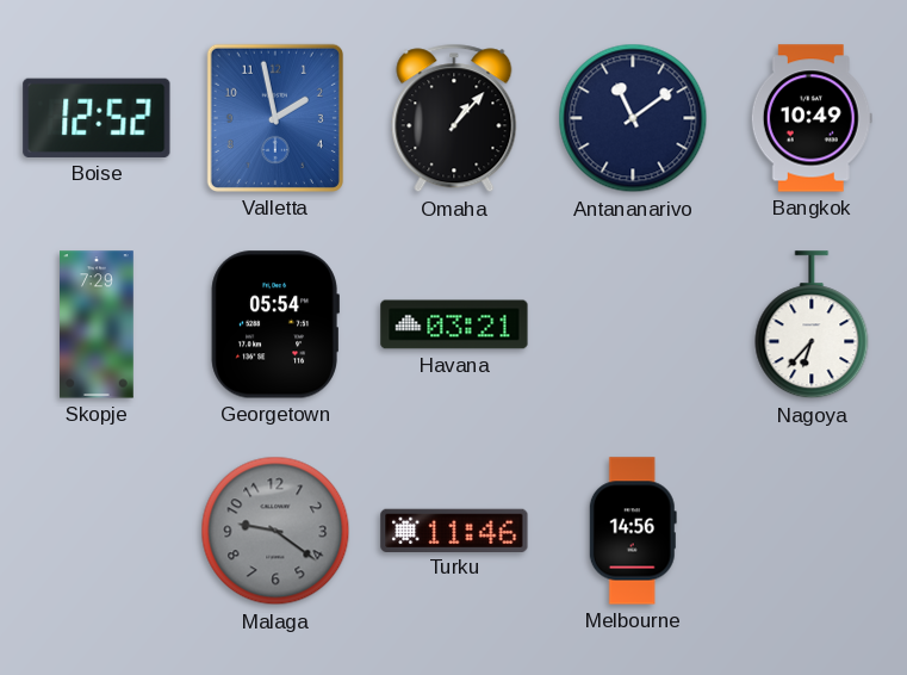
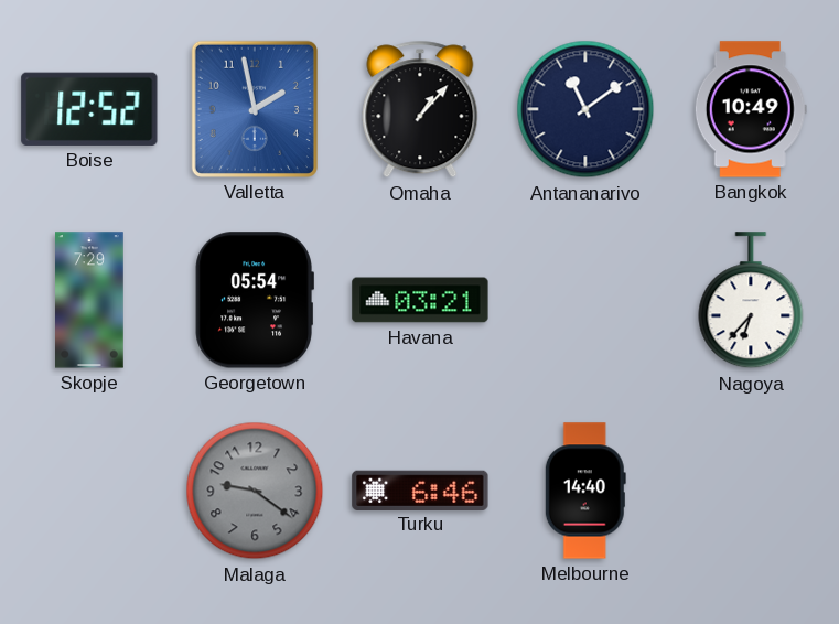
Turku: 11:46 -> 6:46 (420, 489)
Melbourne: 14:56 -> 14:40 (585, 491)
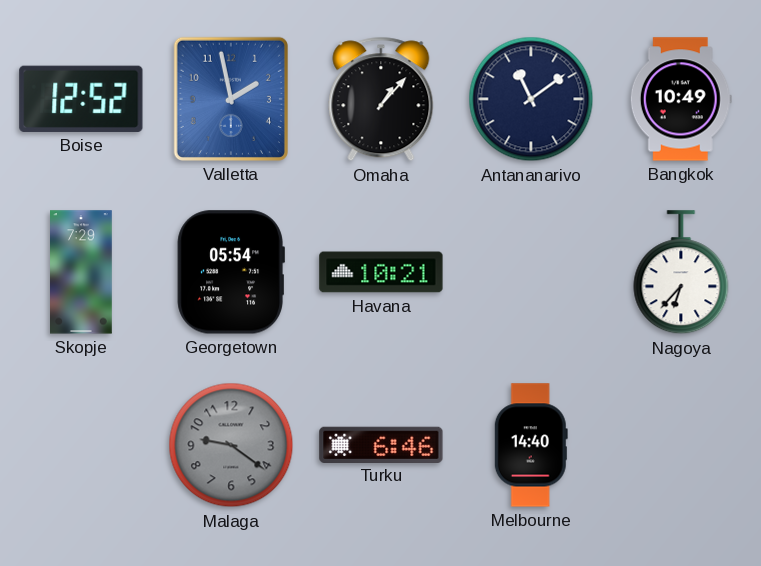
Havana: 03:21 -> 10:21 (381, 272)
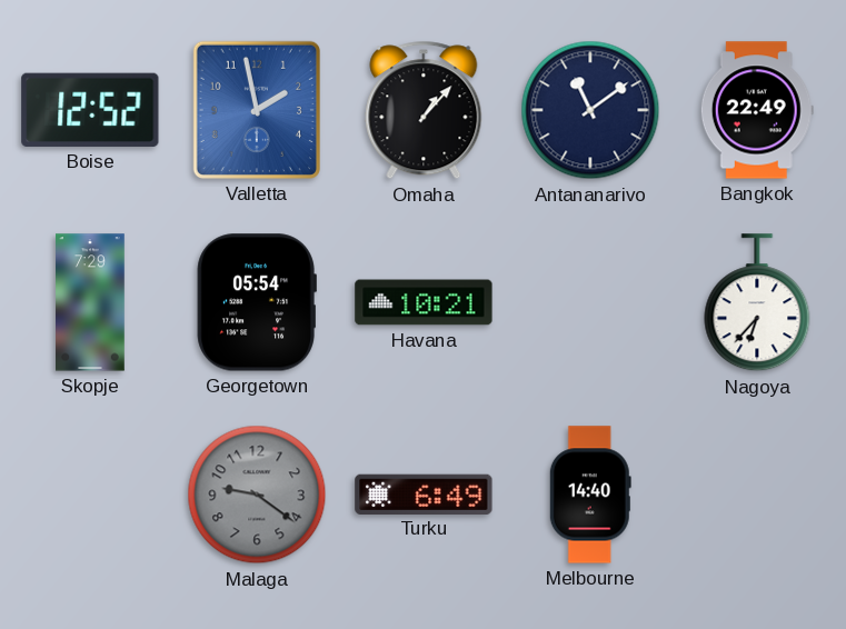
Bangkok: 10:49 -> 22:49 (757, 110)
Turku: 6:46 -> 6:49 (424, 493)
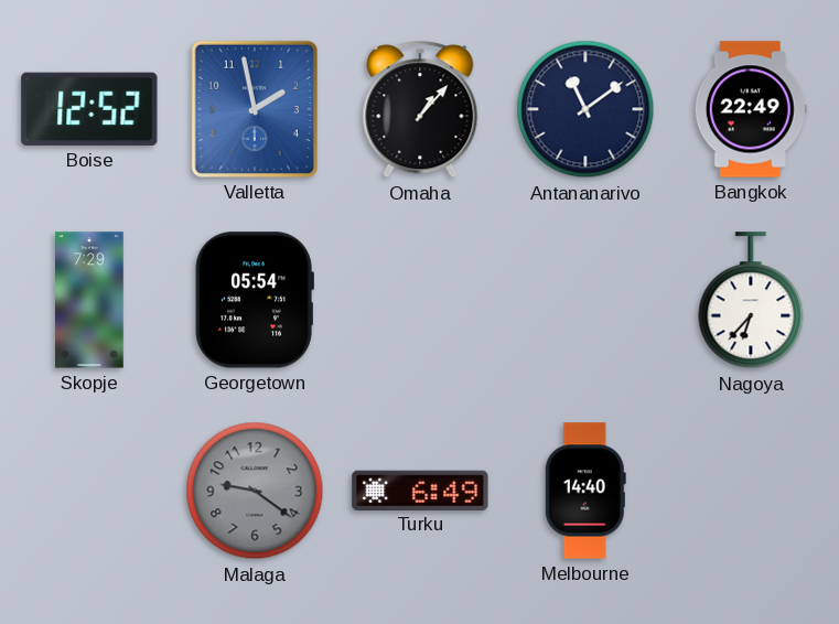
Havana: 10:21 -> none (424, 302)
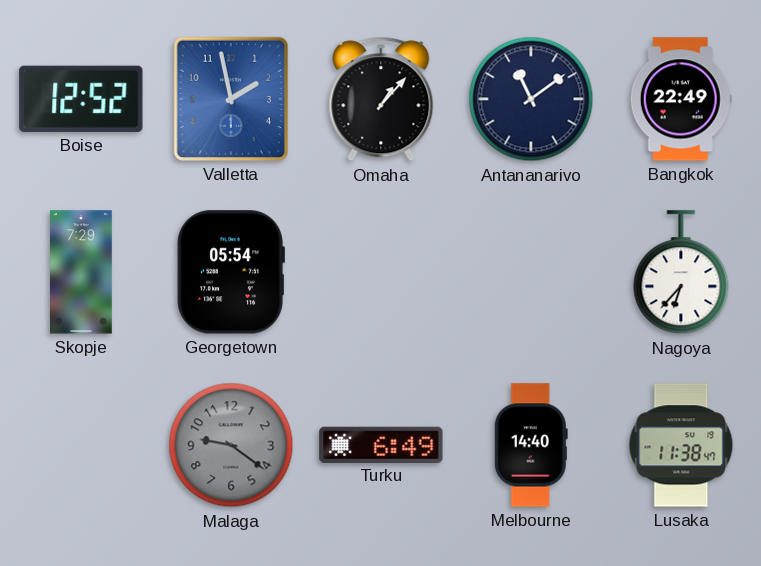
Lusaka: none -> 11:38 (681, 445)
